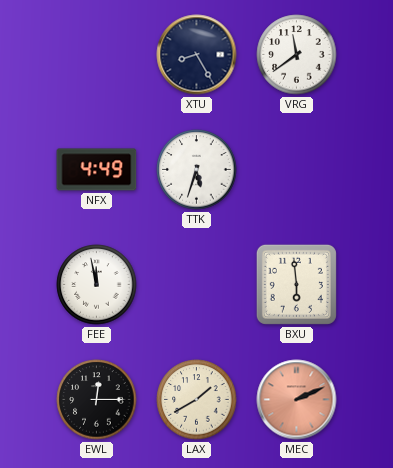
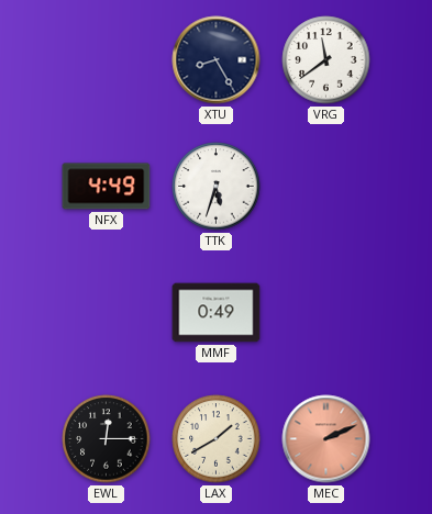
FEE: 11:58 -> none (97, 285)
MMF: none -> 0:49 (217, 313)
BXU: 5:59 -> none (296, 284)
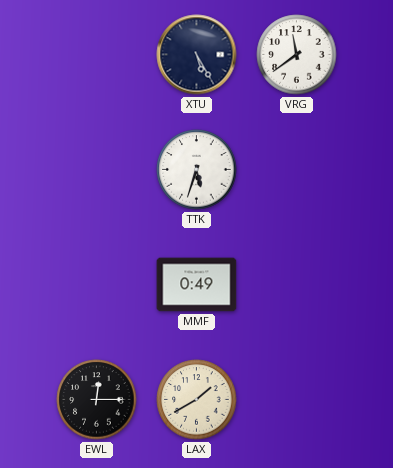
XTU: 8:25 -> 5:25 (197, 55)
NFX: 4:49 -> none (107, 187)
MEC: 2:11 -> none (326, 439)
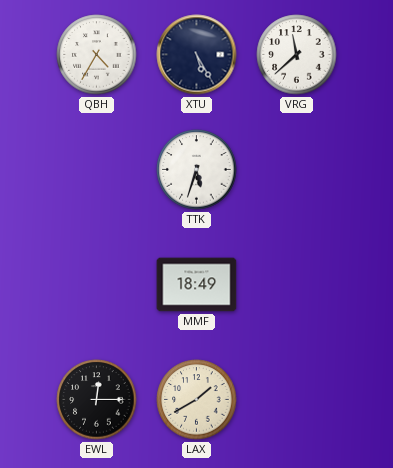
QBH: none -> 4:35 (97, 55)
VRG: 11:39 -> 11:38 (297, 55)
MMF: 0:49 -> 18:49 (197, 285)
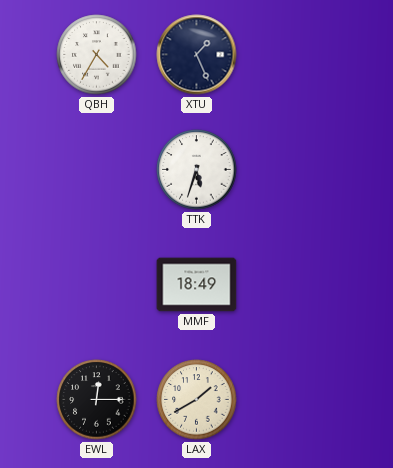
XTU: 5:25 -> 1:26 (197, 55)
VRG: 11:38 -> none (297, 55)
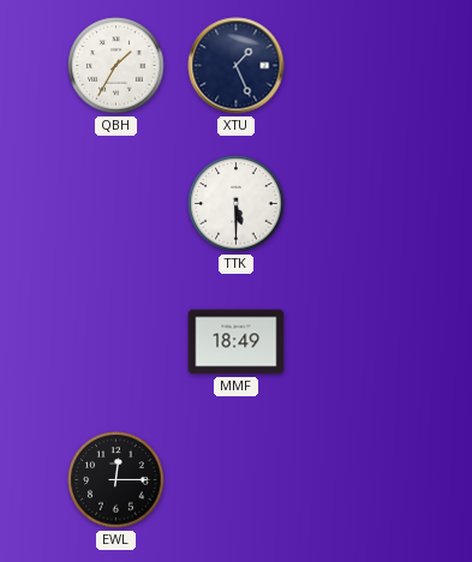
QBH: 4:35 -> 1:35 (116, 66)
TTK: 5:33 -> 5:30 (237, 204)
LAX: 1:40 -> none (197, 400)
